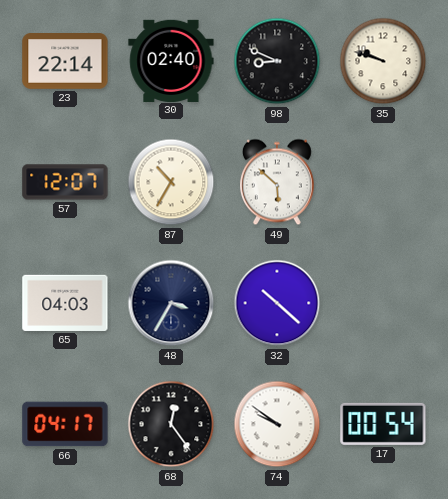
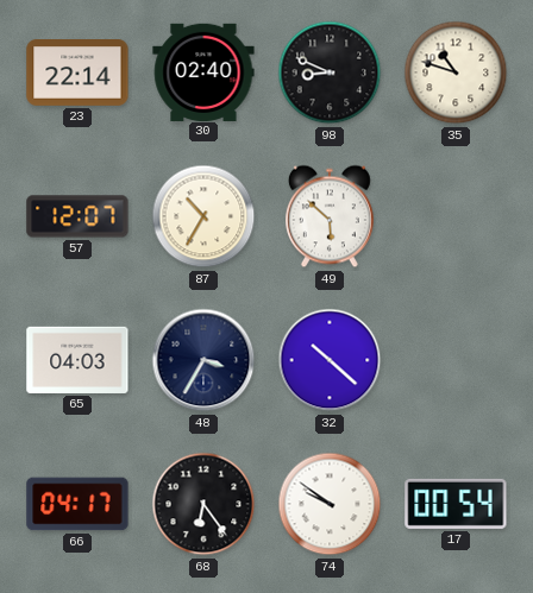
35: 9:48 -> 10:48 (456, 72)
68: 12:24 -> 6:24 (203, 504)
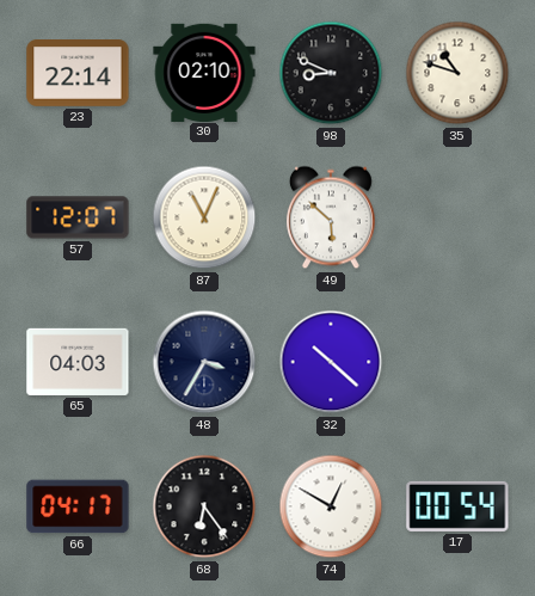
30: 02:40 -> 02:10 (204, 72)
87: 10:35 -> 11:04 (204, 217)
74: 9:51 -> 12:50 (331, 506)
